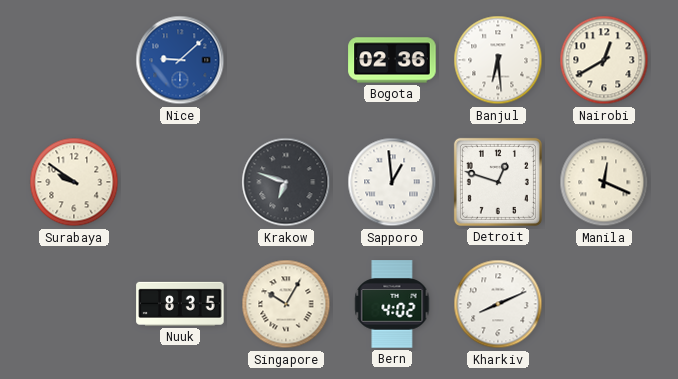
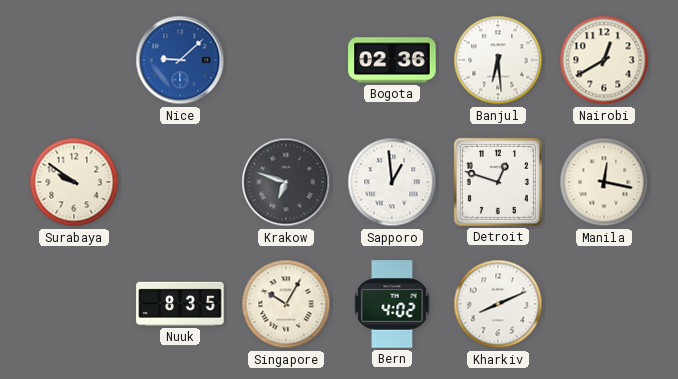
Manila: 12:19 -> 12:17 (604, 182)
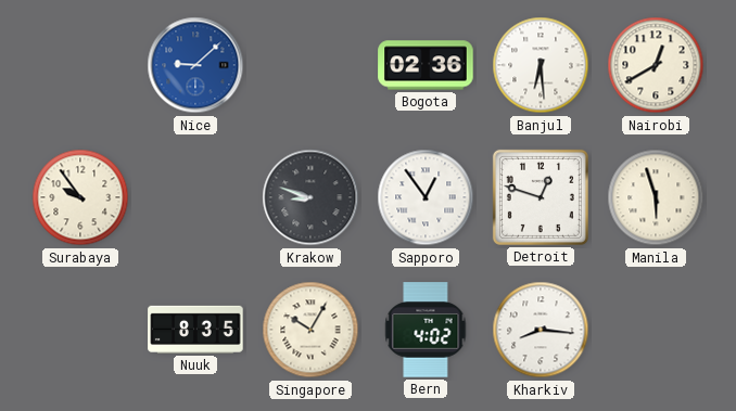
Surabaya: 9:51 -> 9:54 (80, 197)
Krakow: 6:48 -> 8:48 (310, 197)
Sapporo: 12:59 -> 12:54 (426, 197)
Manila: 12:17 -> 5:57 (656, 197)
Kharkiv: 8:11 -> 8:16 (541, 330)
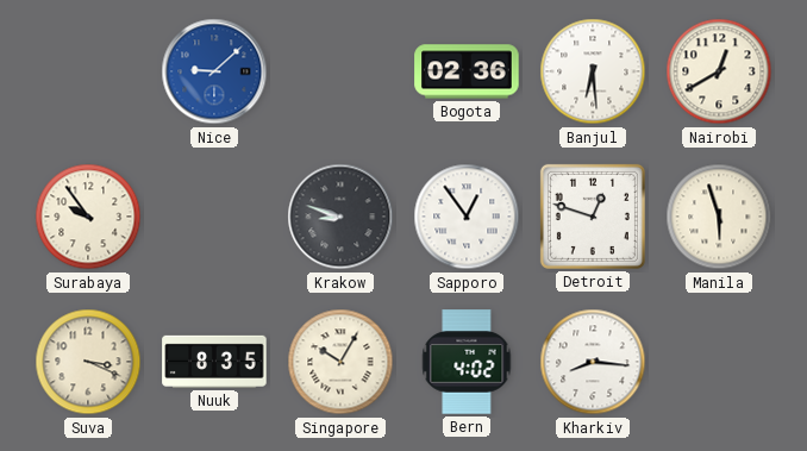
Suva: none -> 3:19 (88, 362)
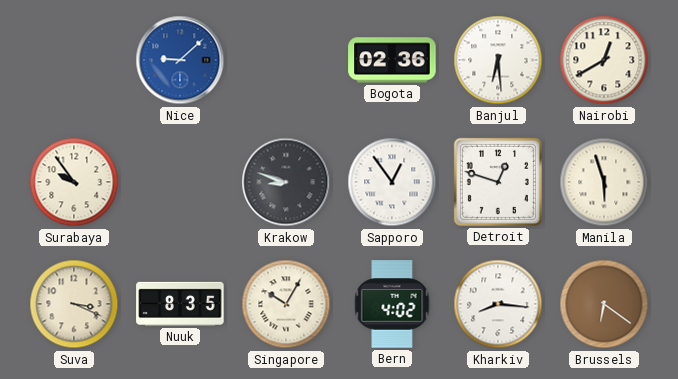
Brussels: none -> 6:21 (604, 304)
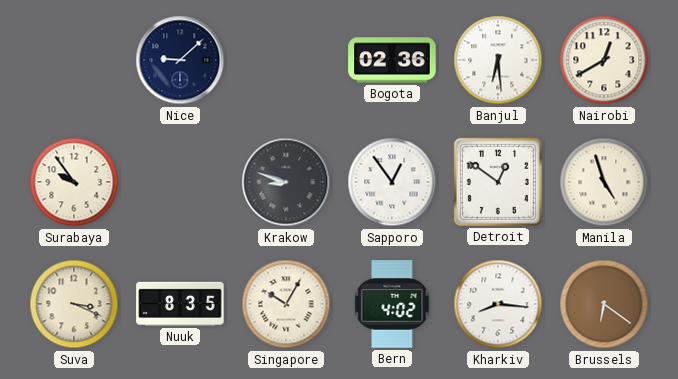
Nice dial: blue -> navy (180, 60)
Detroit: 12:48 -> 12:51 (498, 182)
Manila: 5:57 -> 4:57 (604, 182)
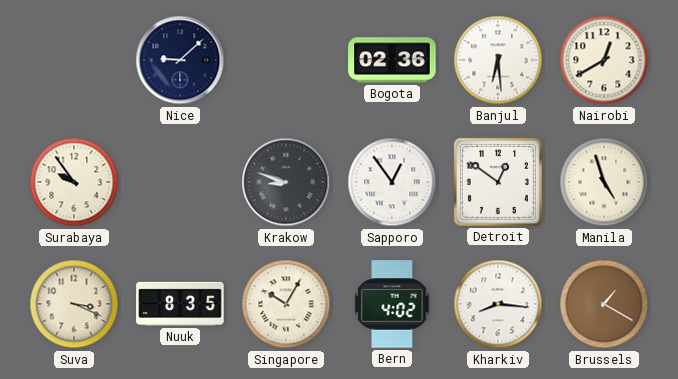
Brussels: 6:21 -> 1:20 (604, 304)
